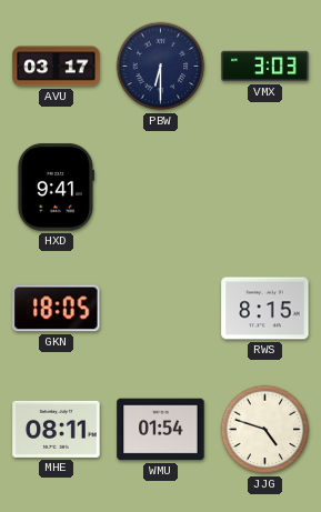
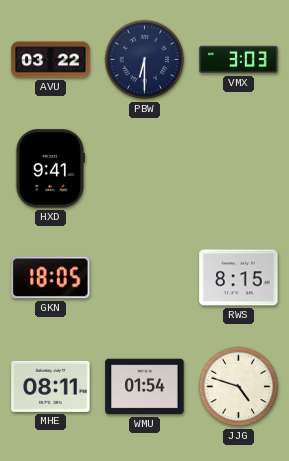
AVU: 03:17 -> 03:22 (51, 60)
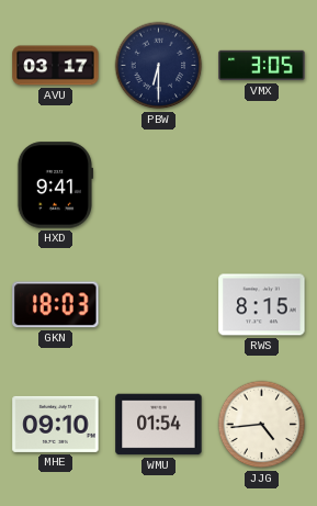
AVU: 03:22 -> 03:17 (56, 66)
VMX: 3:03 -> 3:05 (262, 66)
GKN: 18:05 -> 18:03 (56, 305)
MHE: 08:11 -> 09:10 (56, 424)
JJG: 4:48 -> 4:44 (262, 425)
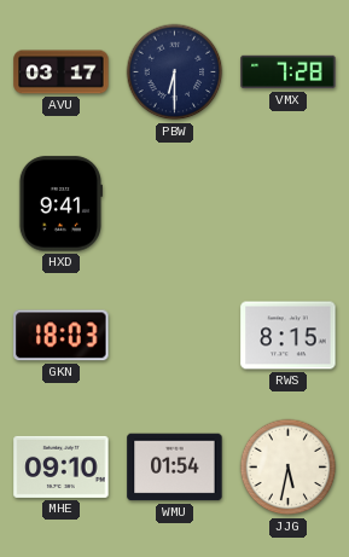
VMX: 3:05 -> 7:28 (289, 72)
JJG: 4:44 -> 5:32 (289, 468)
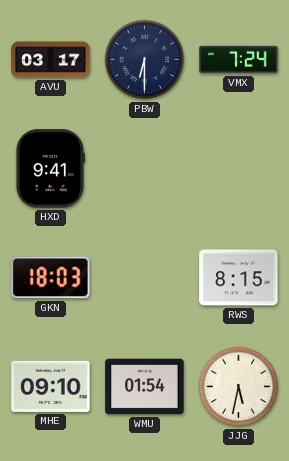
VMX: 7:28 -> 7:24 (239, 60)
